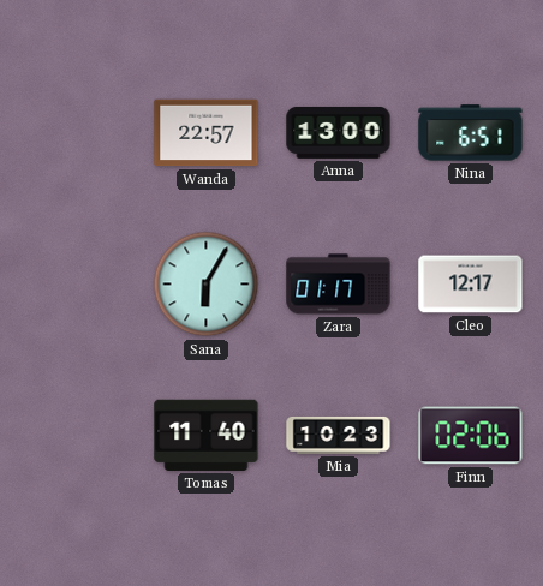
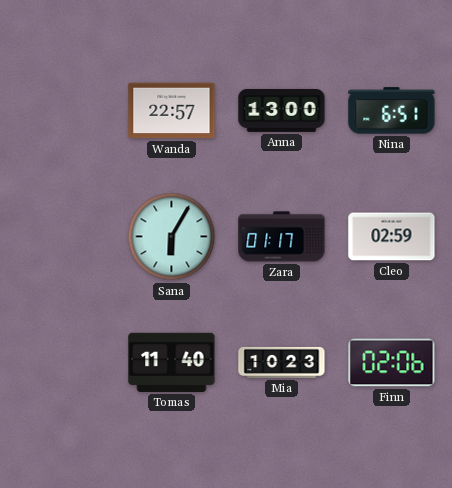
Cleo: 12:17 -> 02:59 (392, 237)
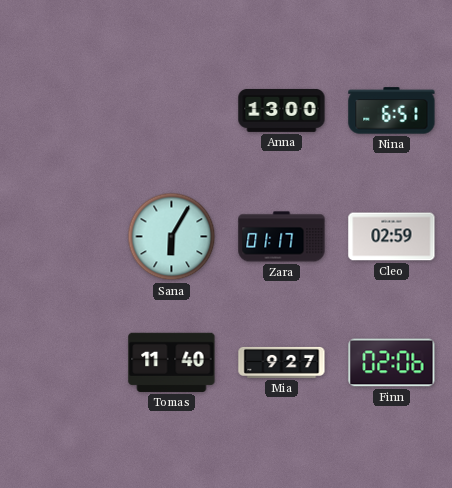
Wanda: 22:57 -> none (172, 111)
Mia: 10:23 -> 9:27 (282, 362)
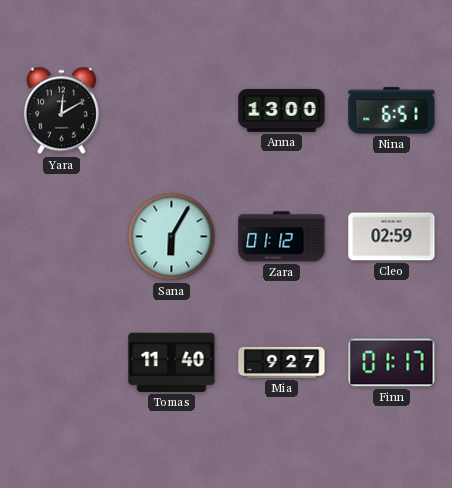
Yara: none -> 12:10 (61, 111)
Zara: 01:17 -> 01:12 (282, 237)
Finn: 02:06 -> 01:17 (392, 363)
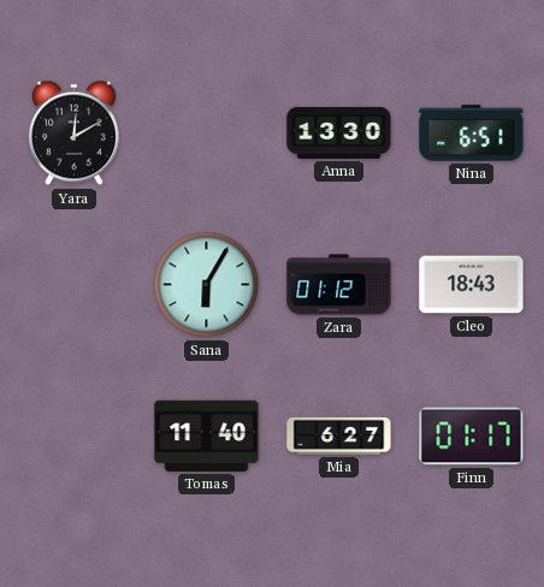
Anna: 13:00 -> 13:30 (339, 132)
Cleo: 02:59 -> 18:43 (472, 285)
Mia: 9:27 -> 6:27 (339, 435)
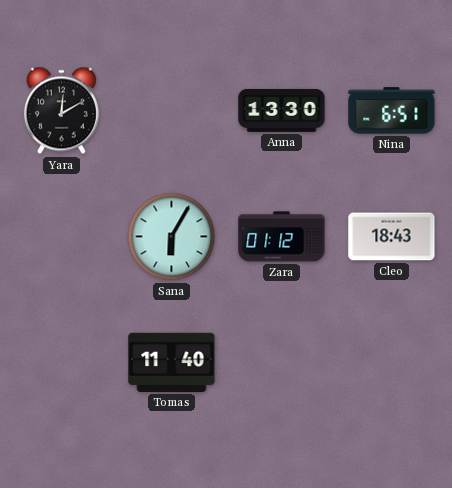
Mia: 6:27 -> none (339, 435)
Finn: 01:17 -> none (472, 437)
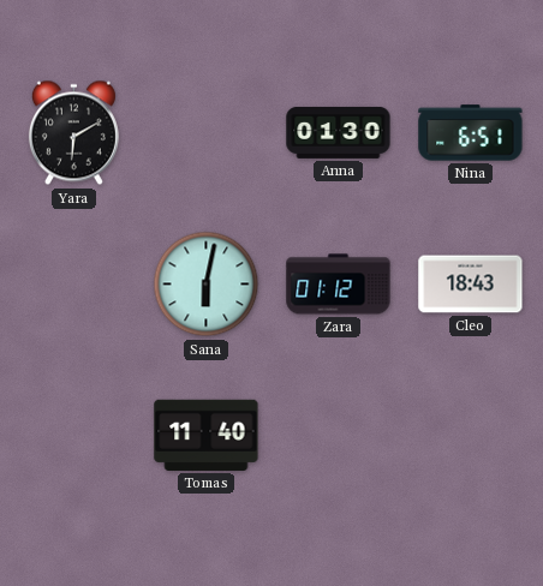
Yara: 12:10 -> 6:10 (73, 133)
Anna: 13:30 -> 01:30 (339, 132)
Sana: 6:05 -> 6:02 (207, 285)
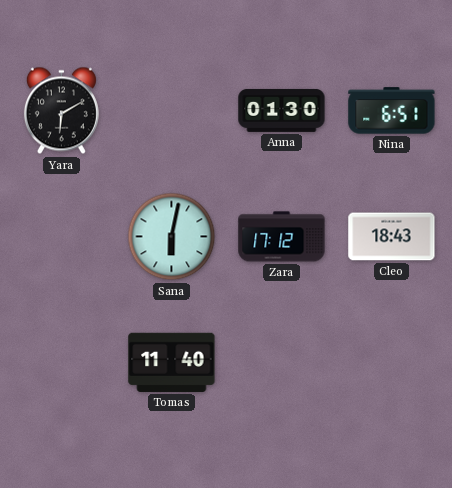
Zara: 01:12 -> 17:12 (282, 237)
